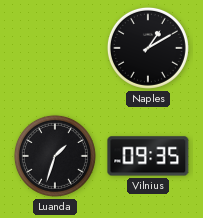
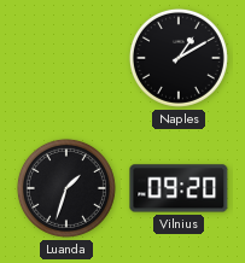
Vilnius: 09:35 -> 09:20 (179, 188)
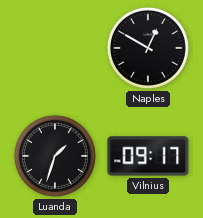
Naples: 1:10 -> 12:50 (148, 48)
Vilnius: 09:20 -> 09:17 (148, 156)
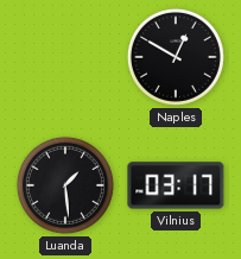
Luanda: 1:33 -> 1:29 (65, 185)
Vilnius: 09:17 -> 03:17 (176, 185)
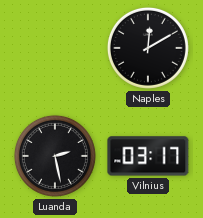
Naples: 12:50 -> 12:10 (148, 48)
Luanda: 1:29 -> 2:28 (55, 156)
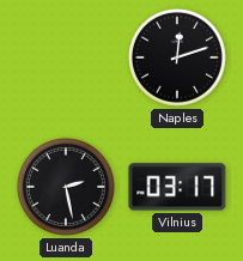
Naples: 12:10 -> 12:12 (177, 57)
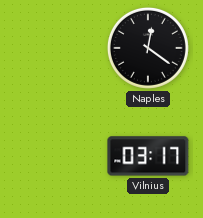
Naples: 12:12 -> 12:21 (148, 48)
Luanda: 2:28 -> none (66, 187)
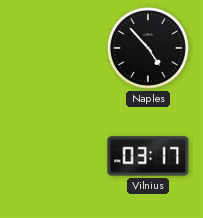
Naples: 12:21 -> 4:53 (148, 48)
